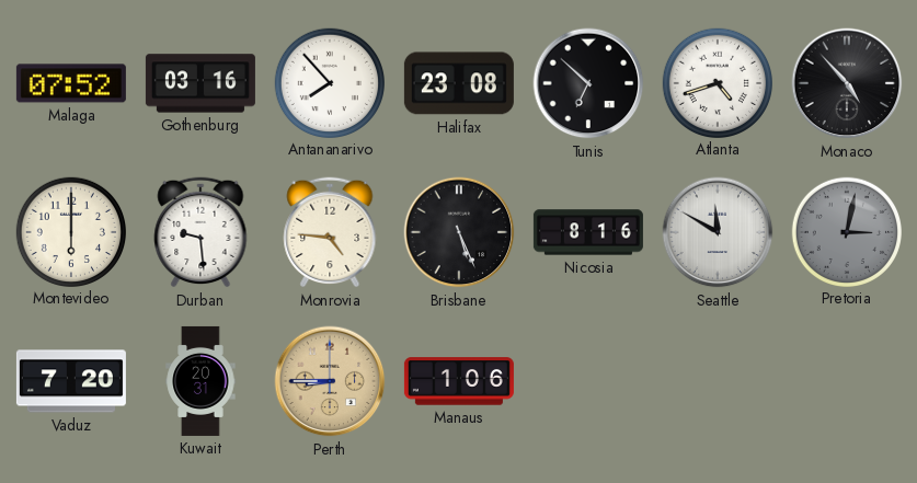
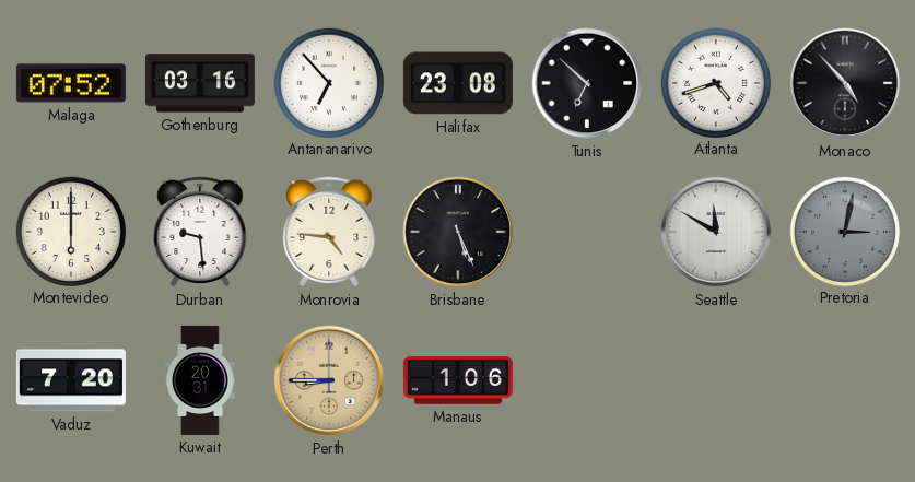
Antananarivo: 7:53 -> 6:53 (328, 82)
Nicosia: 8:16 -> none (588, 232)
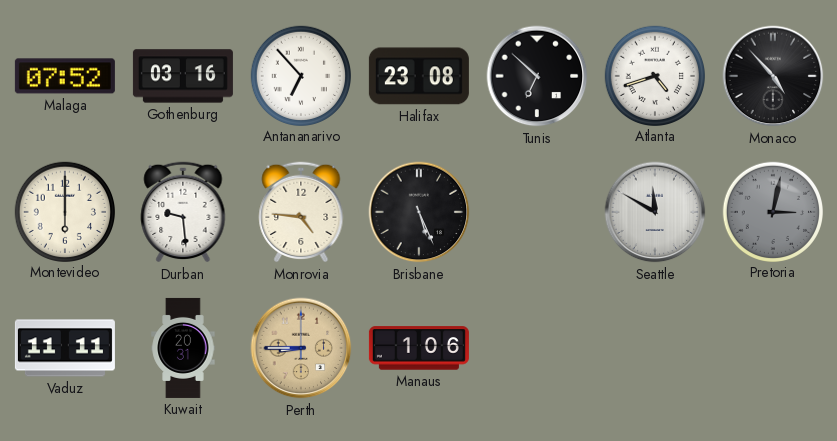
Vaduz: 7:20 -> 11:11 (65, 348)
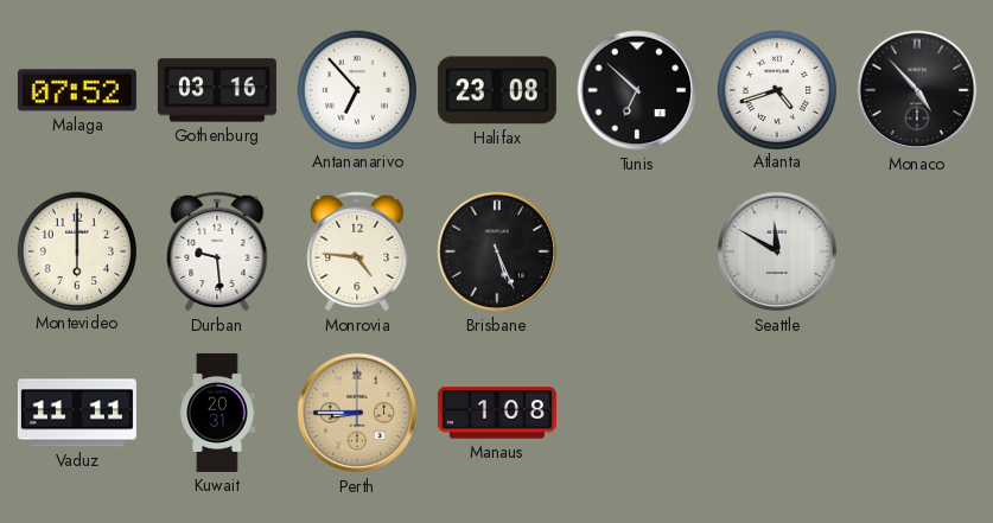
Pretoria: 3:02 -> none (772, 211)
Manaus: 1:06 -> 1:08 (497, 413)
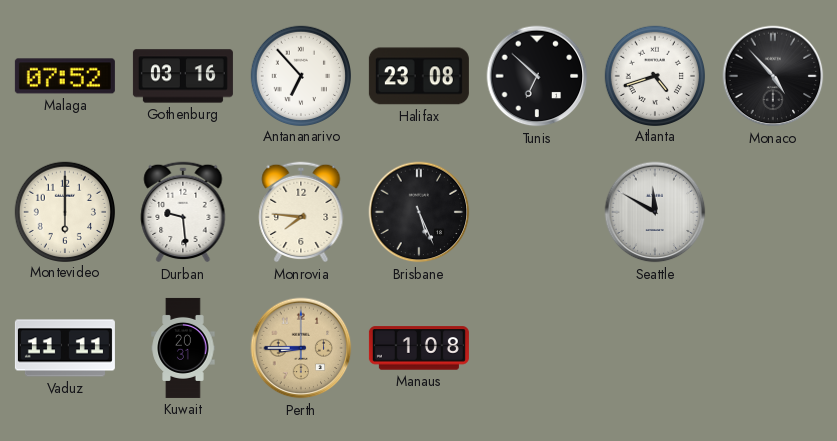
Monrovia: 4:46 -> 7:46 (301, 212)
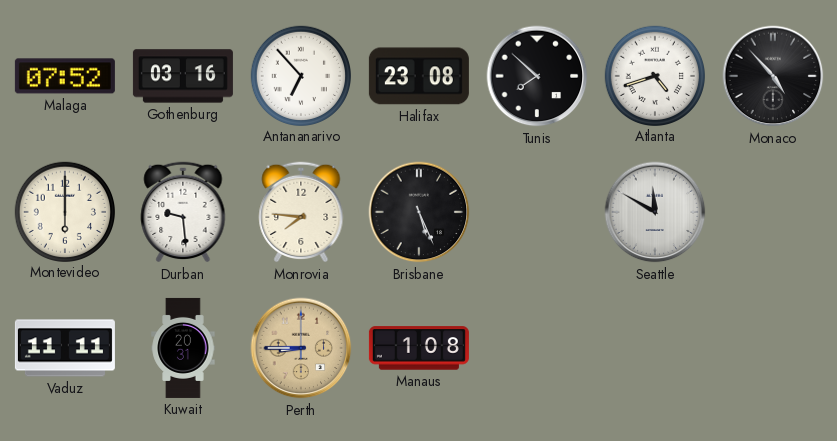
Tunis: 6:52 -> 7:52 (537, 76)
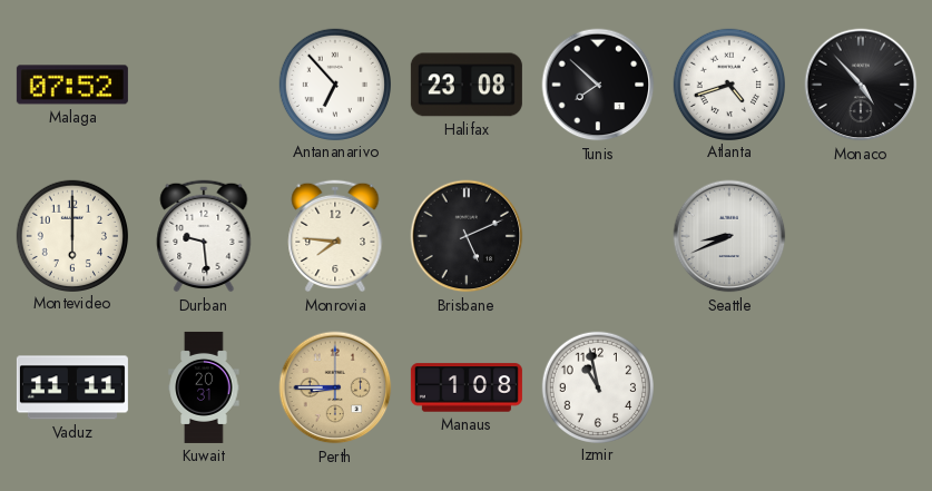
Gothenburg: 03:16 -> none (183, 76)
Brisbane: 5:26 -> 5:11 (467, 236)
Seattle: 11:50 -> 8:41 (729, 236)
Izmir: none -> 10:58 (597, 386)
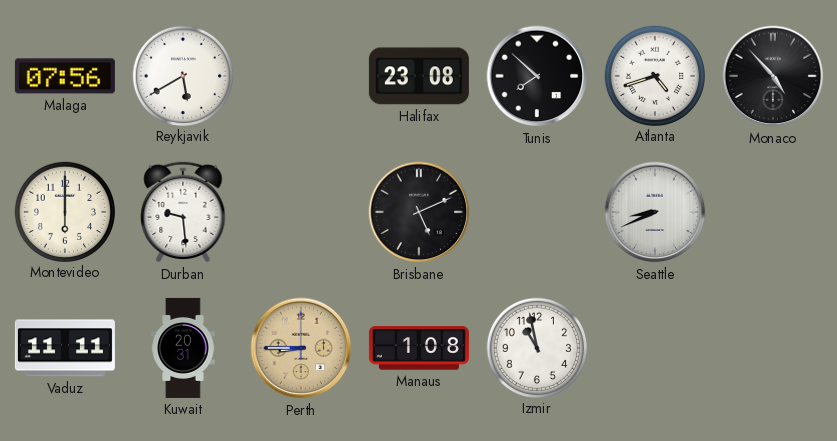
Malaga: 07:52 -> 07:56 (65, 76)
Reykjavik: none -> 5:40 (182, 75)
Antananarivo: 6:53 -> none (334, 84)
Monrovia: 7:46 -> none (335, 236)
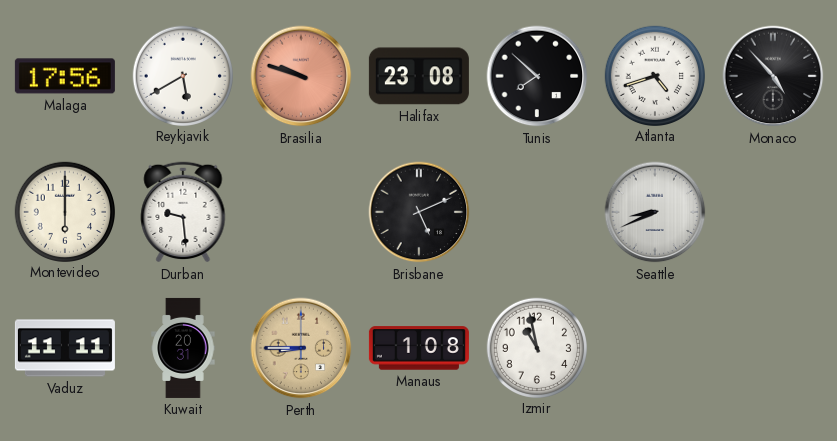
Malaga: 07:56 -> 17:56 (65, 76)
Brasilia: none -> 9:48 (301, 76)
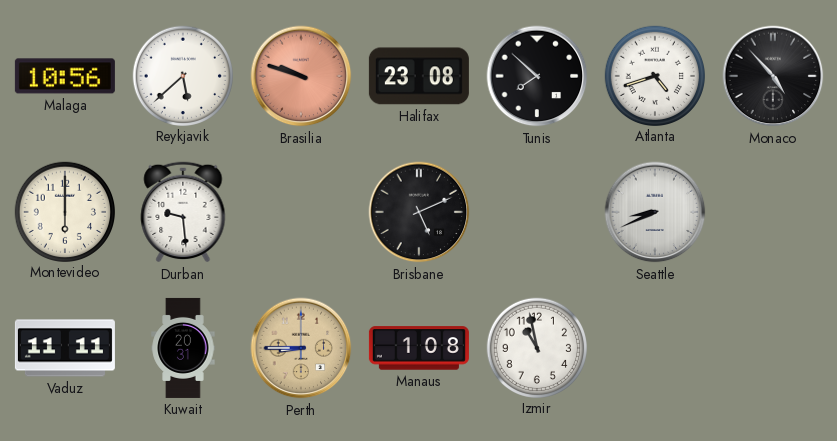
Malaga: 17:56 -> 10:56 (65, 76)
Reykjavik: 5:40 -> 5:38 (182, 75)
